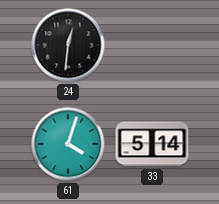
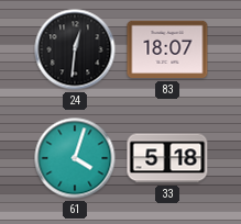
83: none -> 18:07 (167, 49)
33: 5:14 -> 5:18 (167, 158)
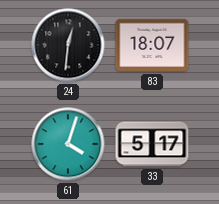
33: 5:18 -> 5:17 (152, 144)
